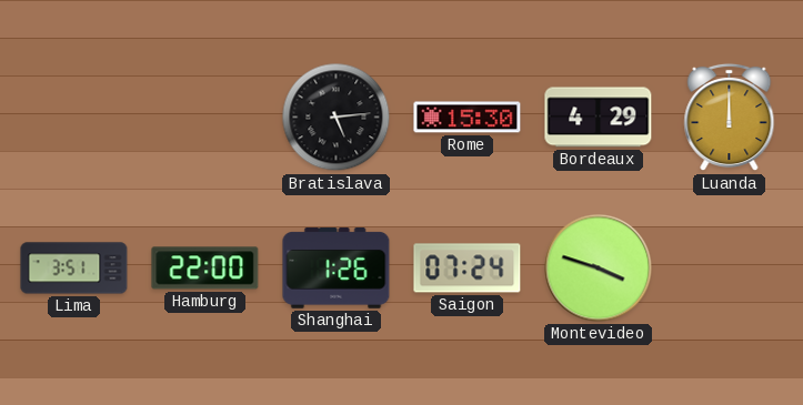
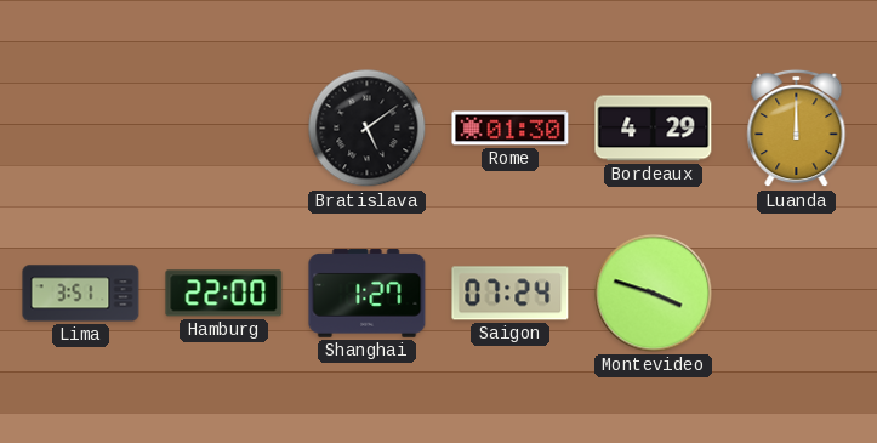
Bratislava: 5:14 -> 5:09 (368, 129)
Rome: 15:30 -> 01:30 (511, 129)
Shanghai: 1:26 -> 1:27 (368, 294)
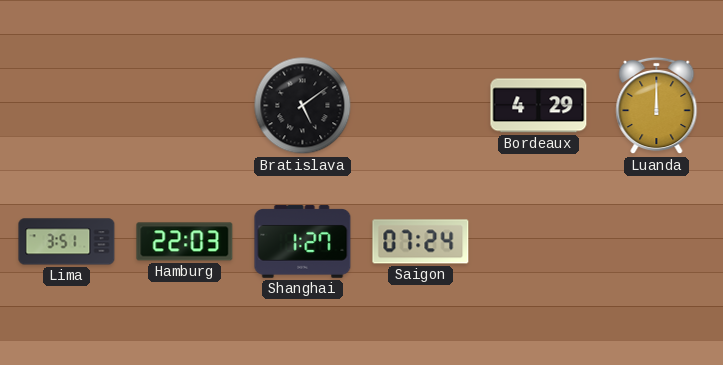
Rome: 01:30 -> none (511, 129)
Hamburg: 22:00 -> 22:03 (185, 242)
Montevideo: 3:48 -> none (654, 294)
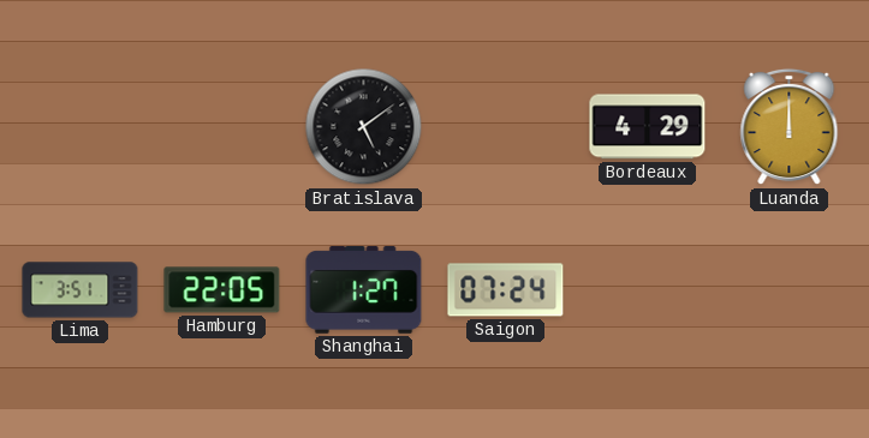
Hamburg: 22:03 -> 22:05 (222, 290)
